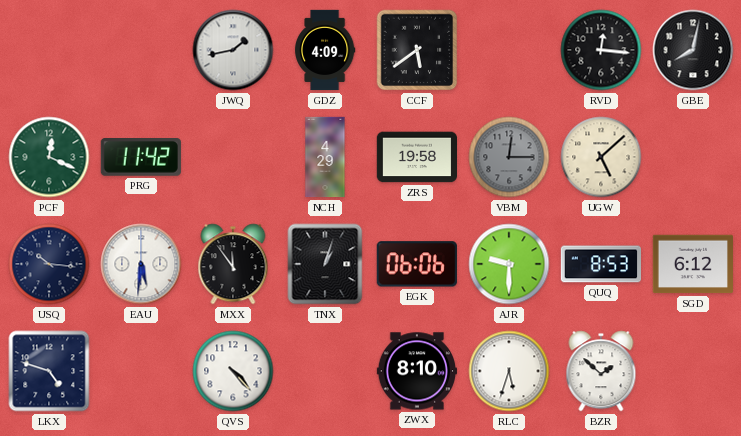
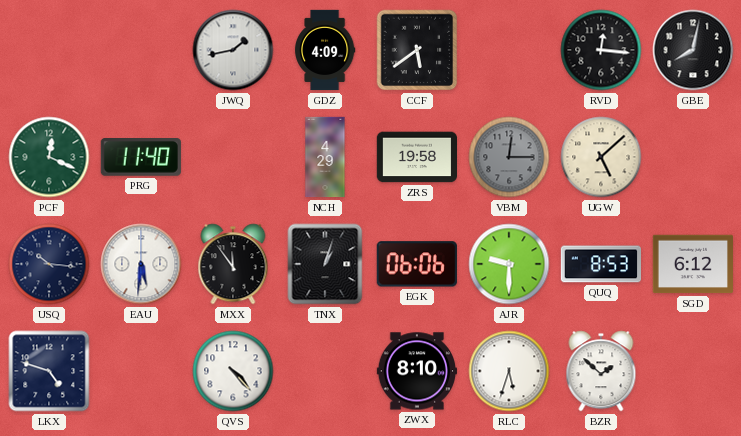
PRG: 11:42 -> 11:40 (141, 158)
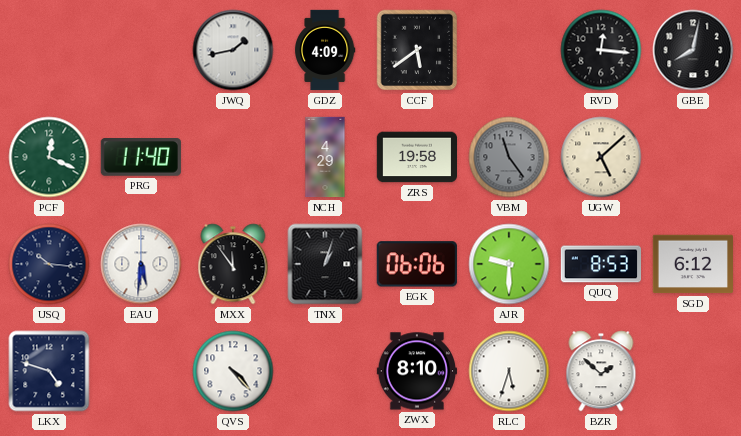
VBM: 12:15 -> 11:24 (509, 157)
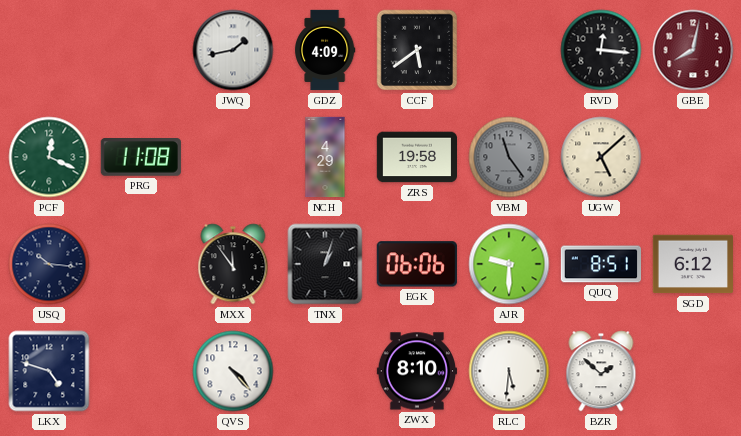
GBE dial: black -> burgundy (693, 50)
PRG: 11:40 -> 11:08 (141, 158)
EAU: 5:31 -> none (141, 264)
QUQ: 8:53 -> 8:51 (600, 264)
RLC: 5:33 -> 5:31 (509, 371)
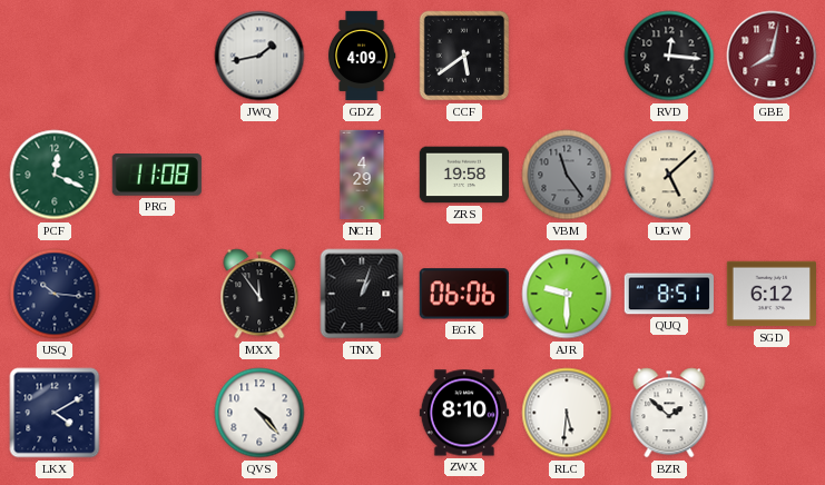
LKX: 4:48 -> 4:10 (55, 413)
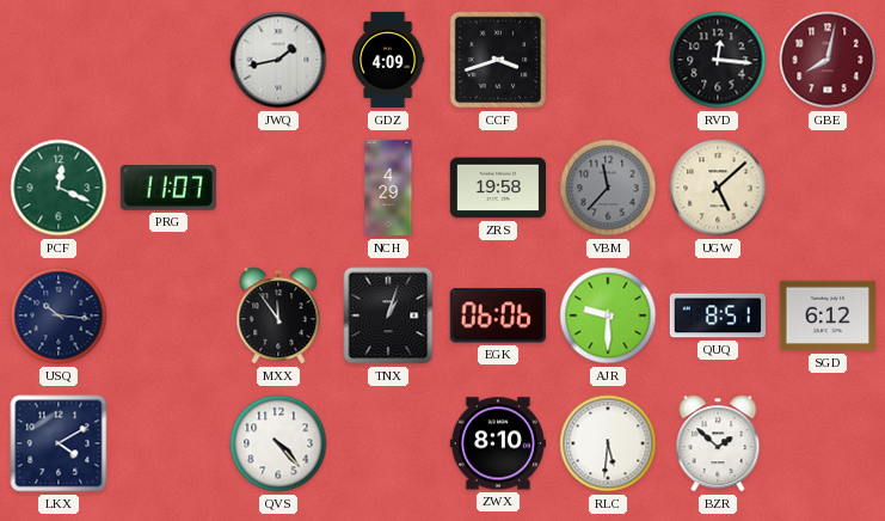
CCF: 5:39 -> 3:42 (498, 60)
PRG: 11:08 -> 11:07 (168, 189)
VBM: 11:24 -> 11:37 (608, 188)
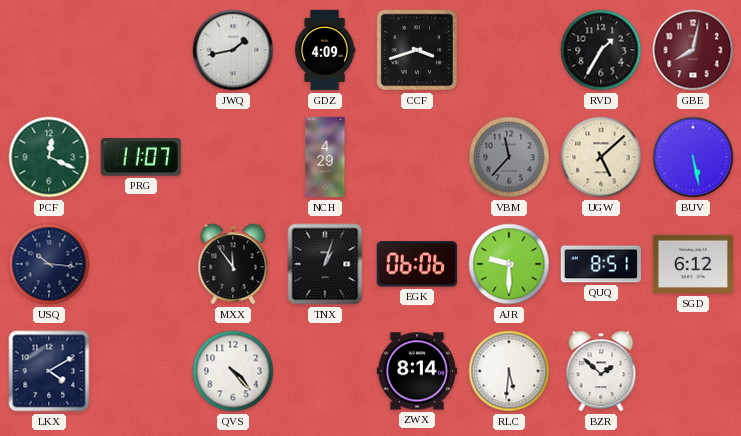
RVD: 12:16 -> 1:35 (601, 50)
ZRS: 19:58 -> none (497, 188)
BUV: none -> 5:28 (693, 157)
ZWX: 8:10 -> 8:14 (416, 371)
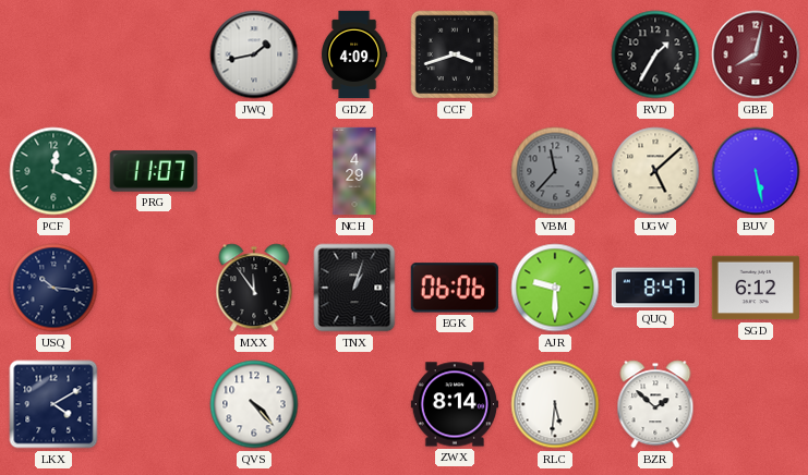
QUQ: 8:51 -> 8:47 (654, 288)
